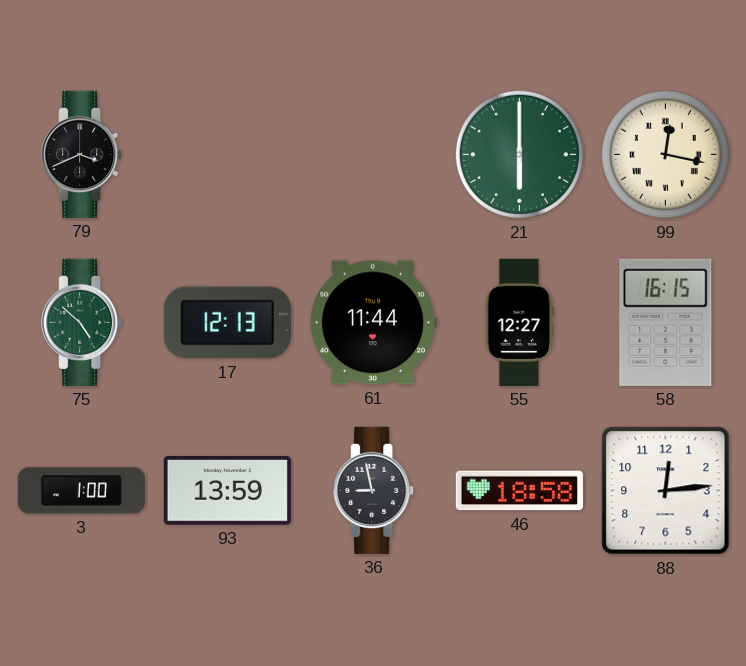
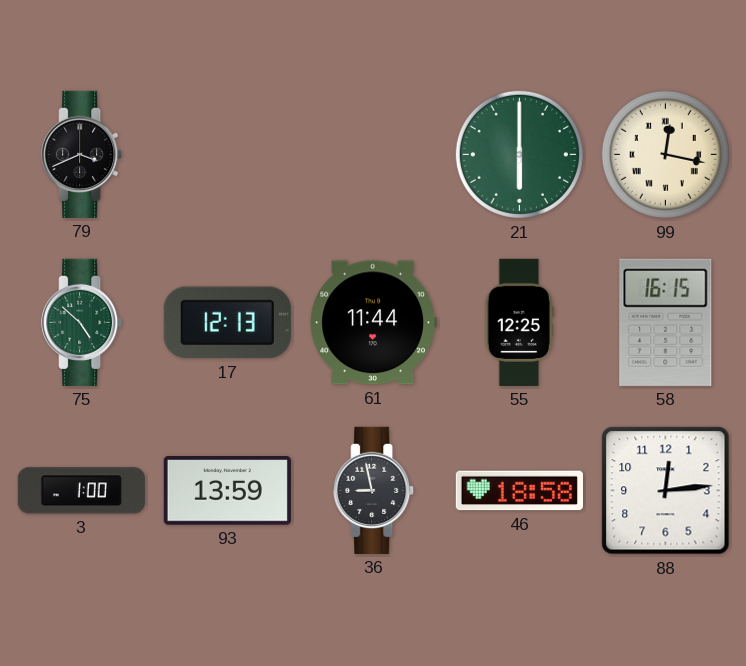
55: 12:27 -> 12:25 (519, 322)
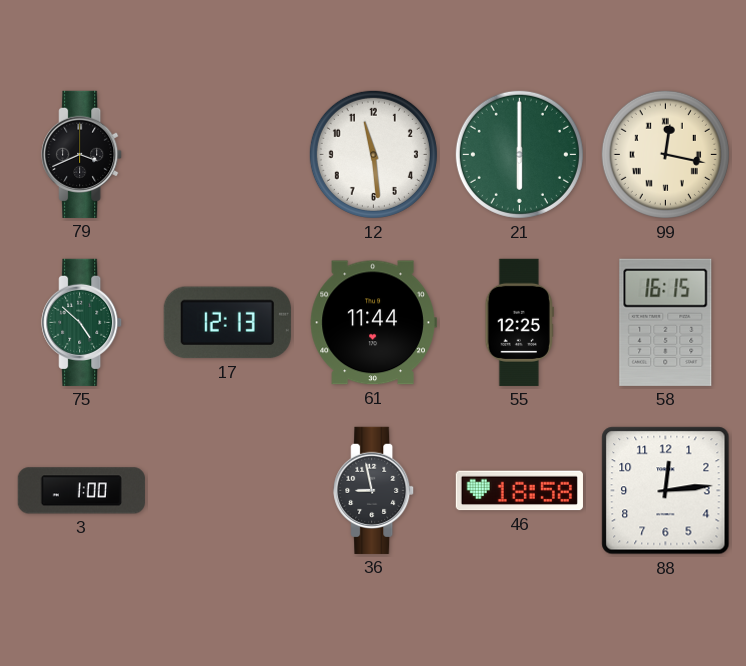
12: none -> 11:29 (373, 154)
93: 13:59 -> none (227, 491)
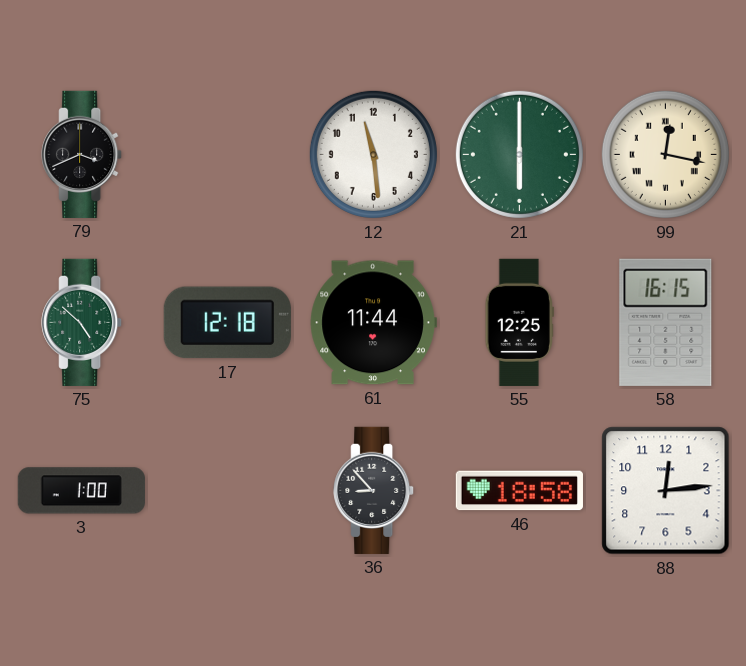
17: 12:13 -> 12:18 (227, 323)
36: 8:58 -> 8:53 (374, 490)
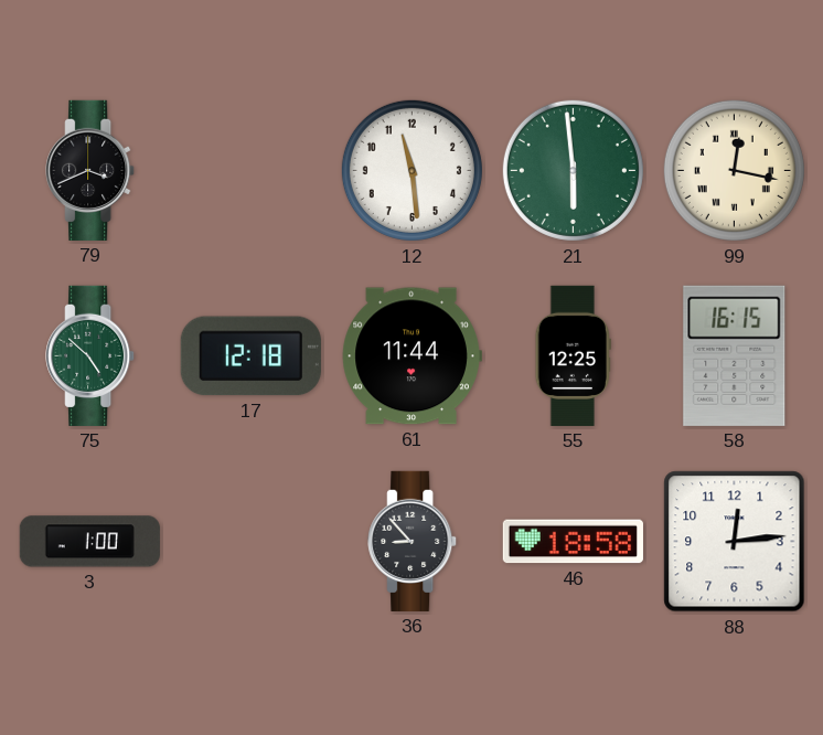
21: 6:00 -> 5:59 (573, 170)
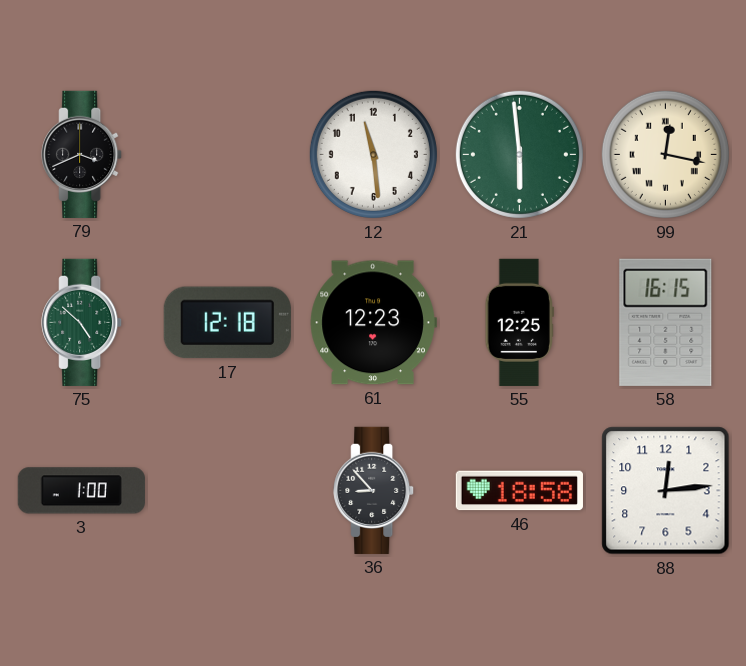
61: 11:44 -> 12:23 (373, 323)
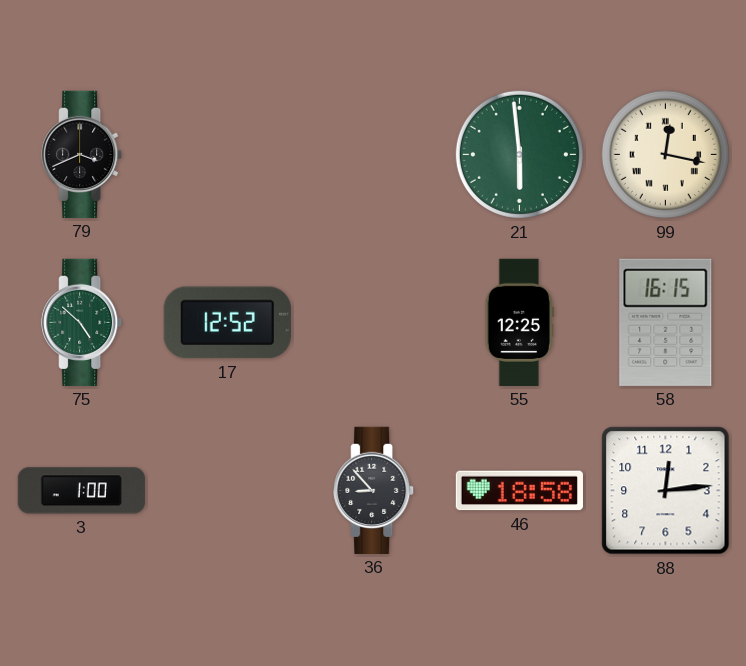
12: 11:29 -> none (373, 154)
17: 12:18 -> 12:52 (227, 323)
61: 12:23 -> none (373, 323)
